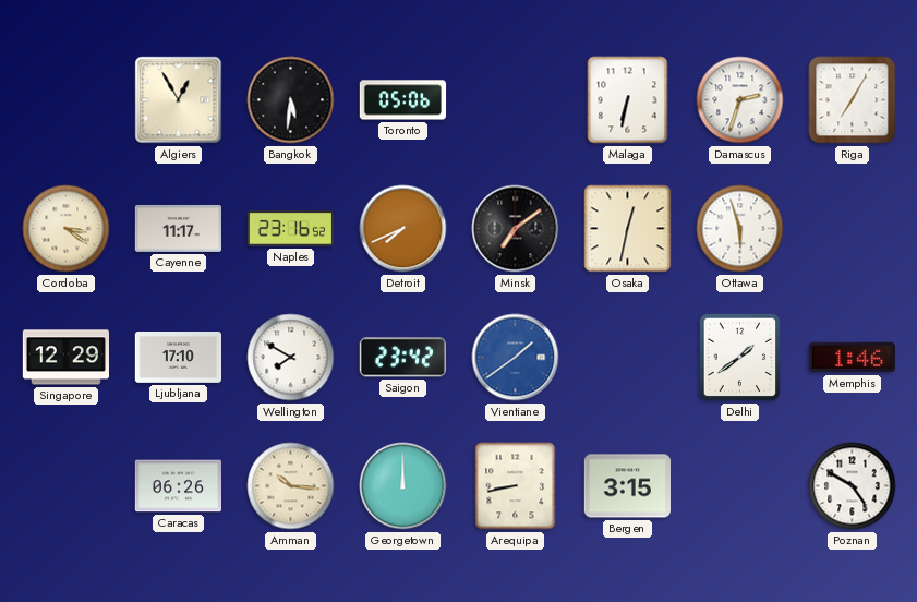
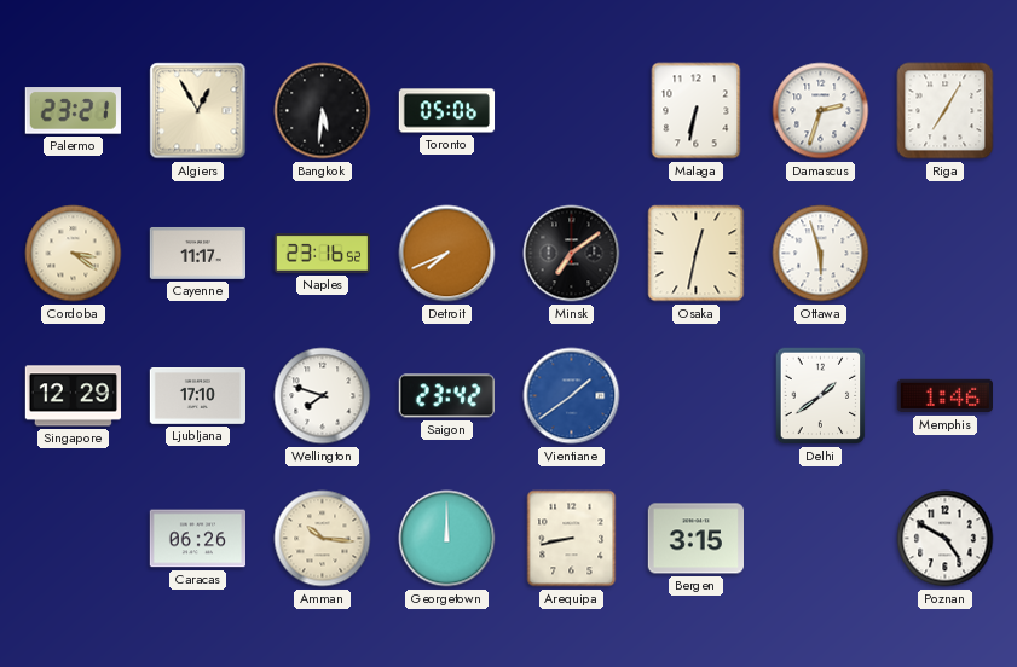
Palermo: none -> 23:21 (73, 111)
Wellington: 7:50 -> 7:48 (323, 396)
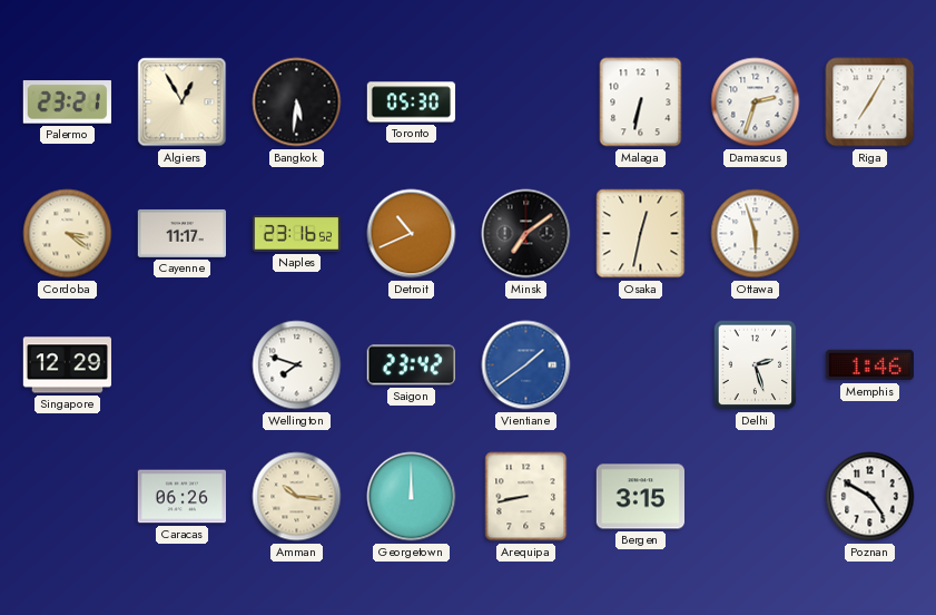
Toronto: 05:06 -> 05:30 (412, 102)
Detroit: 7:41 -> 10:41 (412, 234)
Ljubljana: 17:10 -> none (197, 396)
Delhi: 1:39 -> 2:27 (756, 365)
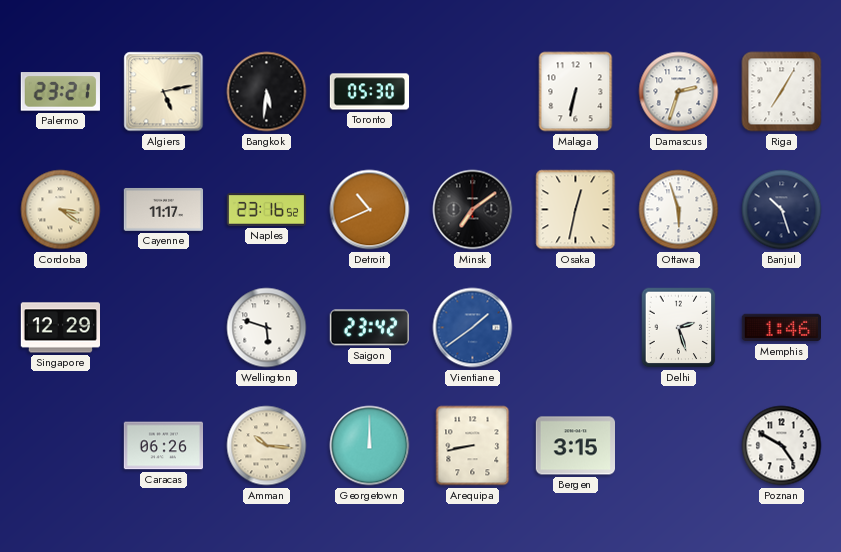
Algiers: 12:55 -> 5:13 (164, 92)
Banjul: none -> 10:27 (782, 210)
Wellington: 7:48 -> 5:48 (267, 328)
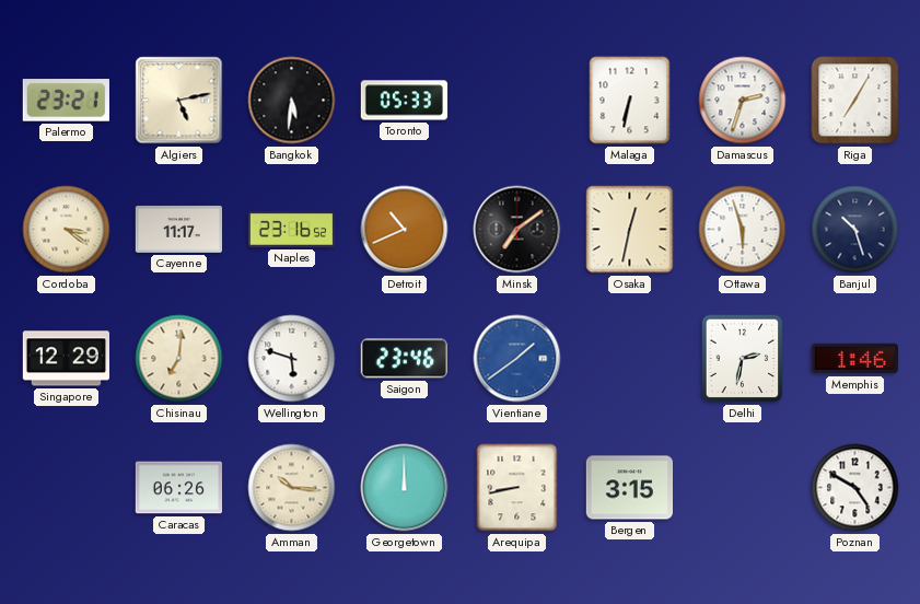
Toronto: 05:30 -> 05:33 (405, 101)
Chisinau: none -> 7:01 (179, 359)
Saigon: 23:42 -> 23:46 (404, 359)
Delhi: 2:27 -> 2:32 (743, 359)
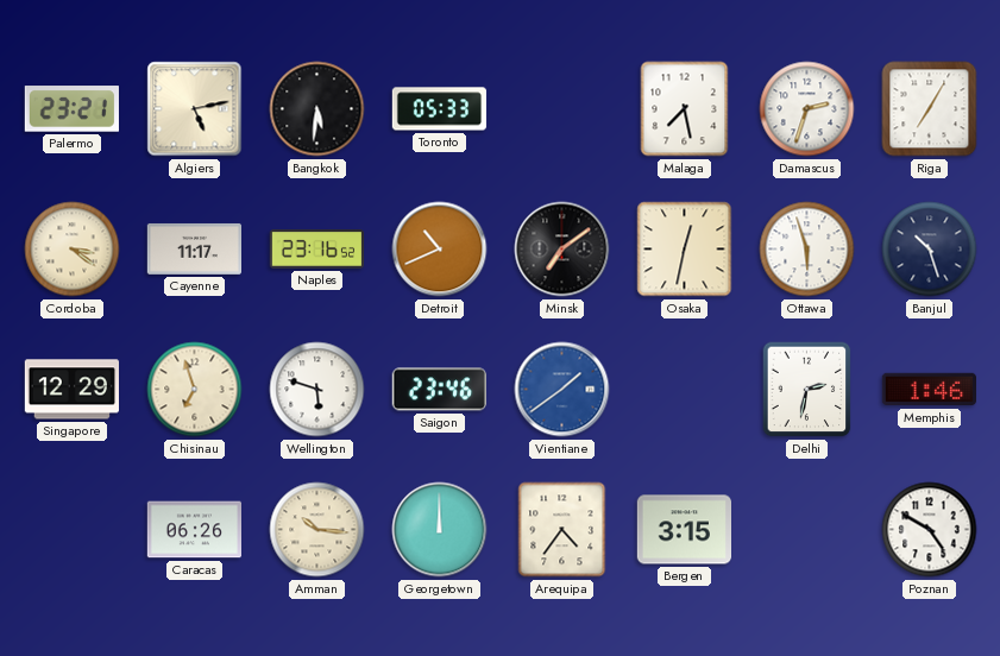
Malaga: 6:32 -> 7:28 (685, 109)
Chisinau: 7:01 -> 6:57 (195, 390)
Arequipa: 8:43 -> 4:36 (562, 530)
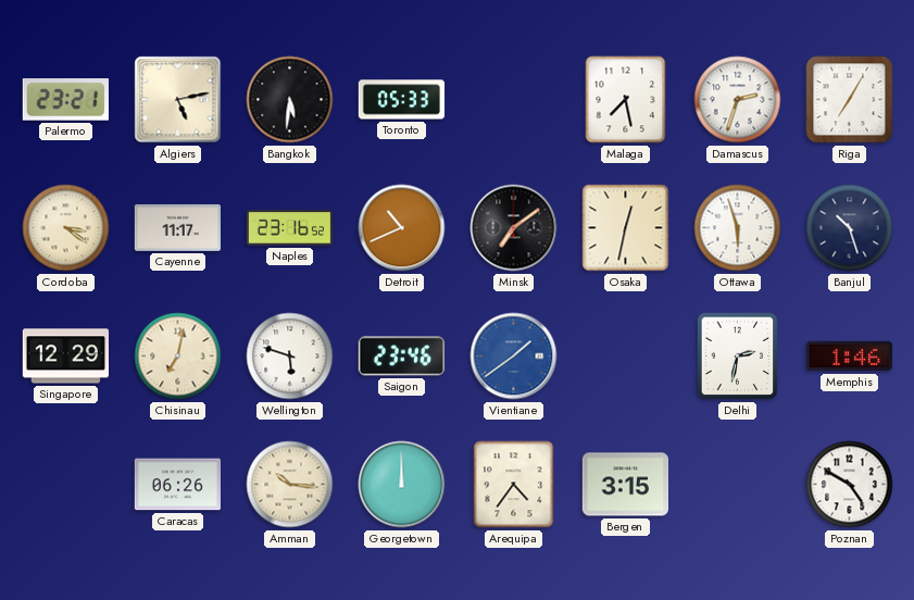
Chisinau: 6:57 -> 7:02 (178, 357)
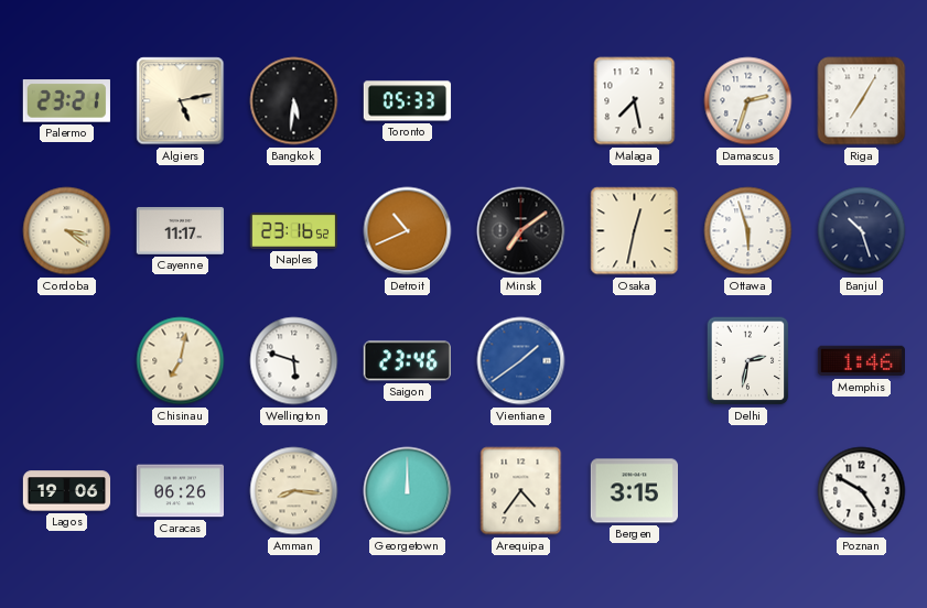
Singapore: 12:29 -> none (65, 357)
Lagos: none -> 19:06 (67, 491)
Amman: 10:16 -> 8:16 (294, 491)
